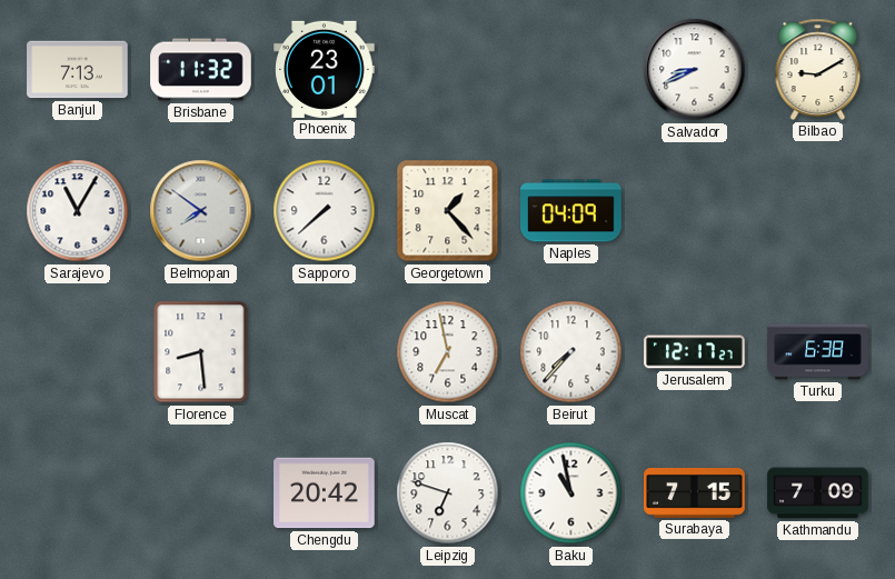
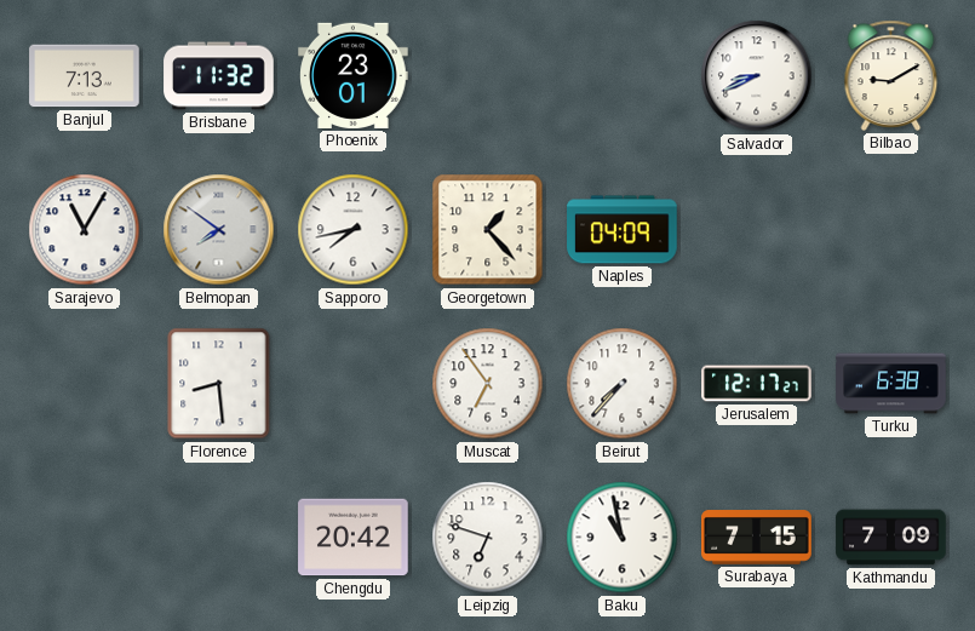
Sapporo: 7:38 -> 7:43 (354, 230)
Muscat: 6:58 -> 6:54 (488, 384)
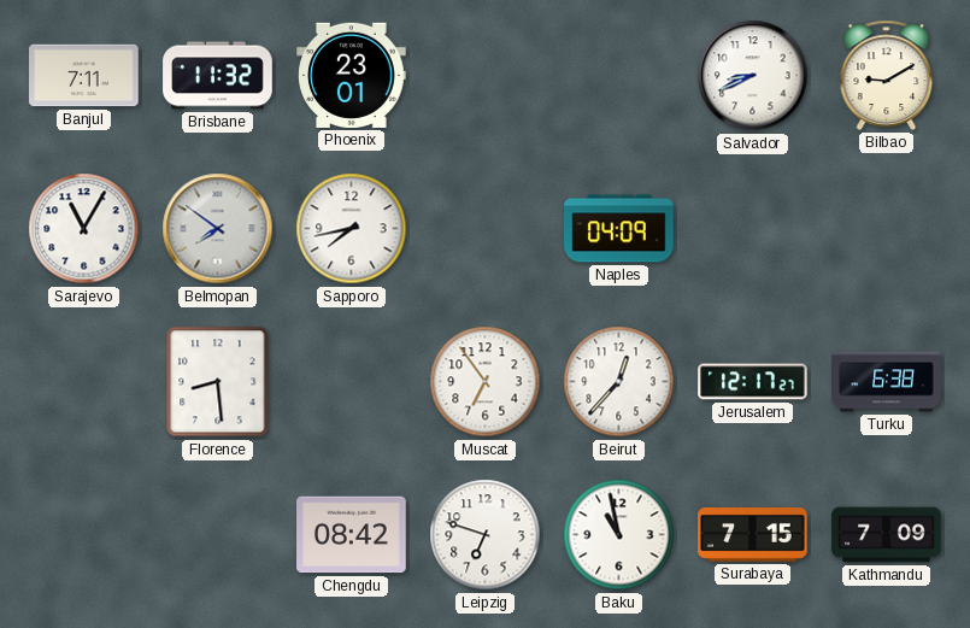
Banjul: 7:13 -> 7:11 (84, 76)
Georgetown: 1:23 -> none (488, 230)
Beirut: 7:37 -> 12:37 (619, 382)
Chengdu: 20:42 -> 08:42 (352, 535)
